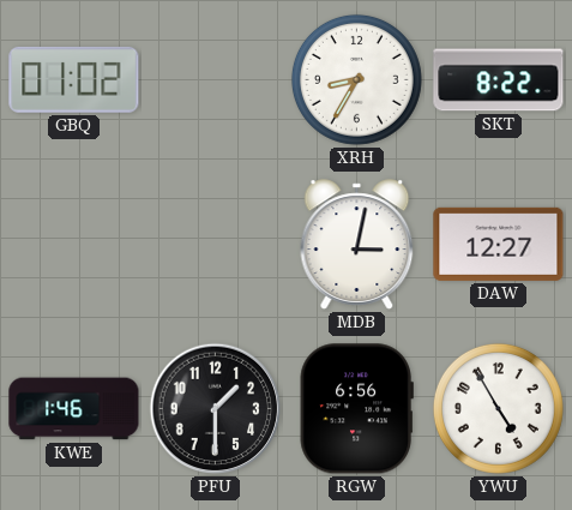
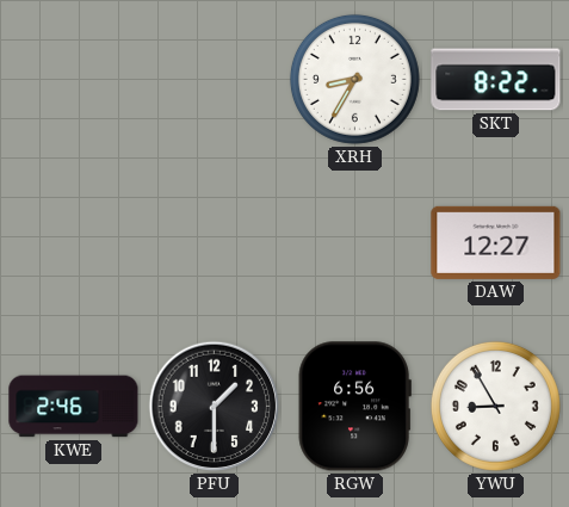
GBQ: 01:02 -> none (74, 79)
MDB: 3:02 -> none (357, 245)
KWE: 1:46 -> 2:46 (74, 407)
YWU: 4:55 -> 8:55 (495, 406)
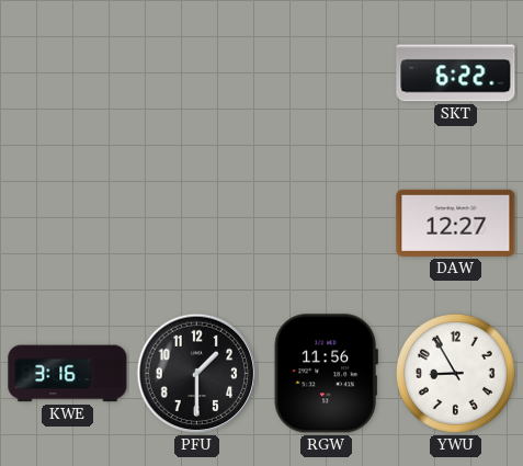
XRH: 8:35 -> none (354, 79)
SKT: 8:22 -> 6:22 (456, 73)
KWE: 2:46 -> 3:16 (68, 374)
RGW: 6:56 -> 11:56 (326, 374)
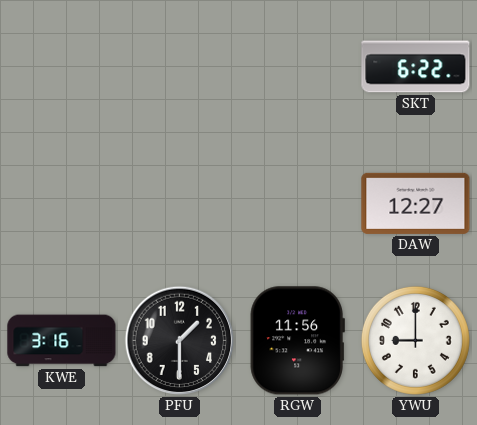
YWU: 8:55 -> 9:00 (415, 340)
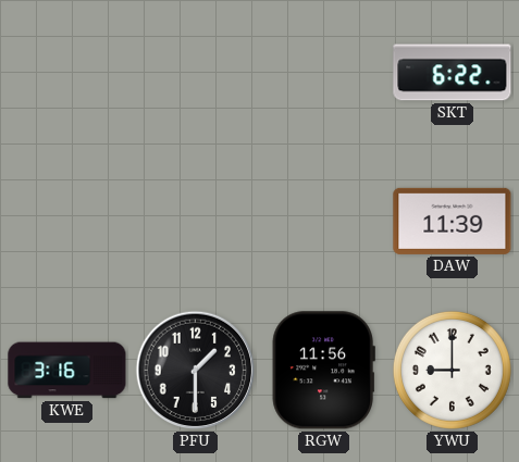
DAW: 12:27 -> 11:39 (453, 221)
